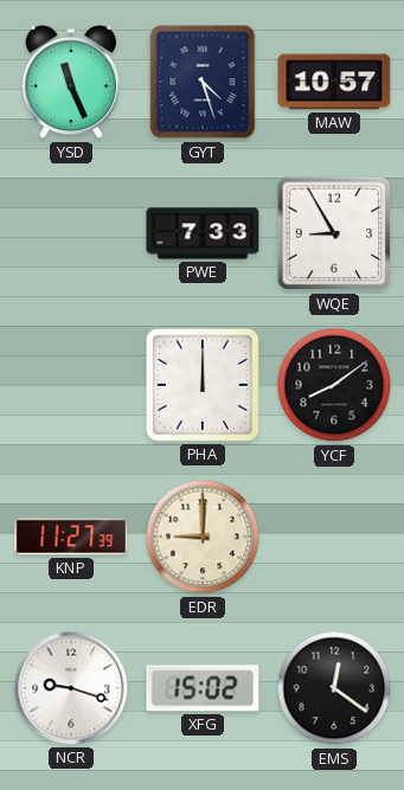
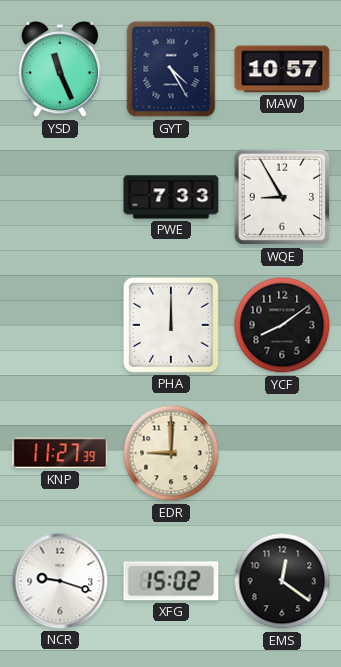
GYT: 4:27 -> 4:25 (171, 69)
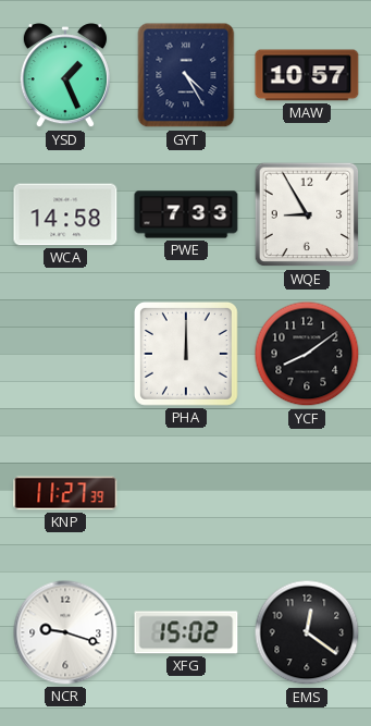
YSD: 11:26 -> 1:26 (65, 76)
WCA: none -> 14:58 (65, 214)
EDR: 9:00 -> none (171, 453)
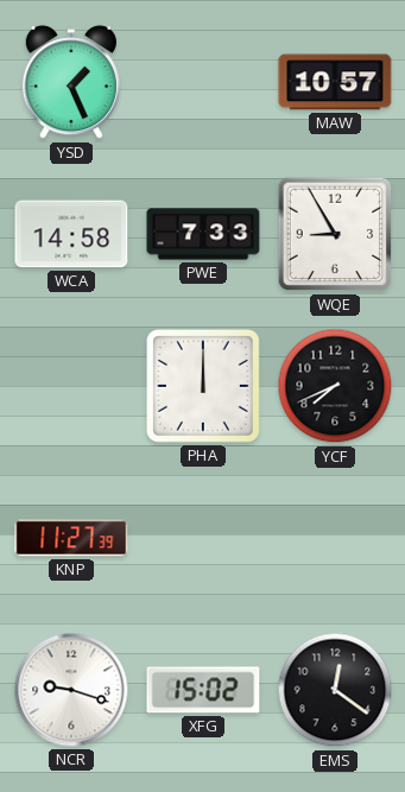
GYT: 4:25 -> none (186, 75)
YCF: 8:09 -> 7:41 (335, 386)
